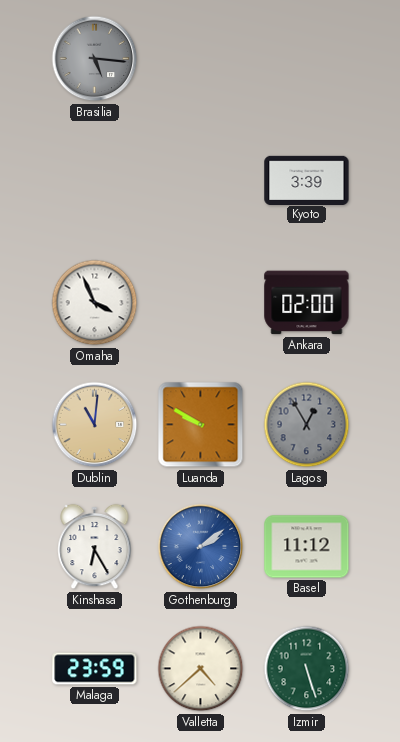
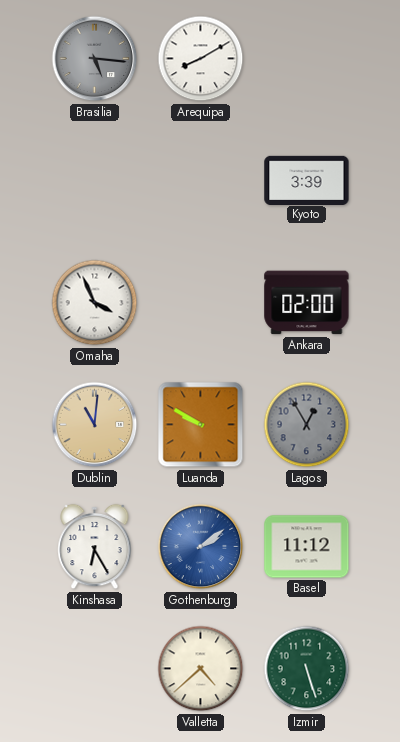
Arequipa: none -> 8:10 (201, 59)
Malaga: 23:59 -> none (95, 669)
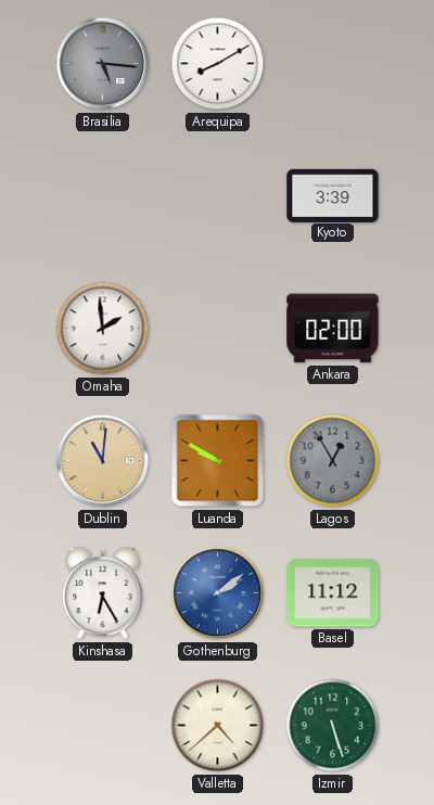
Omaha: 3:56 -> 1:59 (103, 329)
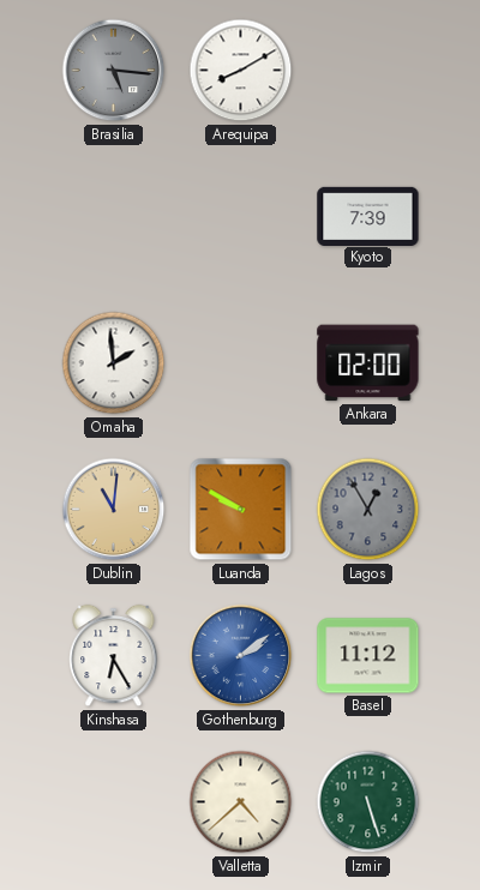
Kyoto: 3:39 -> 7:39 (368, 216)
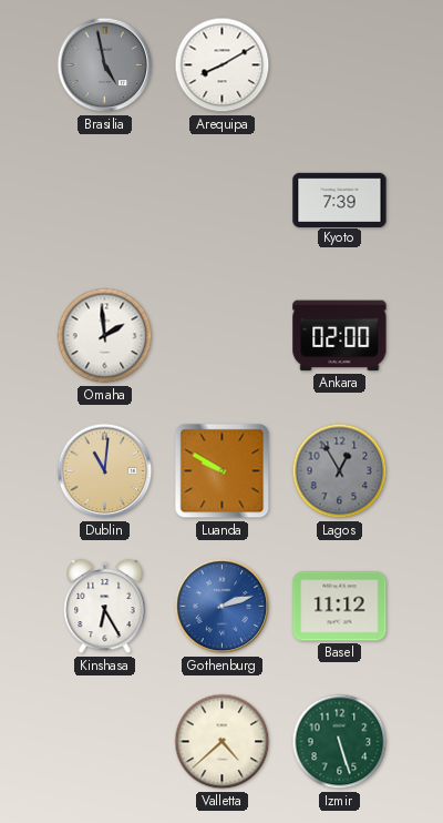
Brasilia: 5:16 -> 4:58 (105, 65)
Gothenburg: 2:09 -> 2:12 (223, 607)
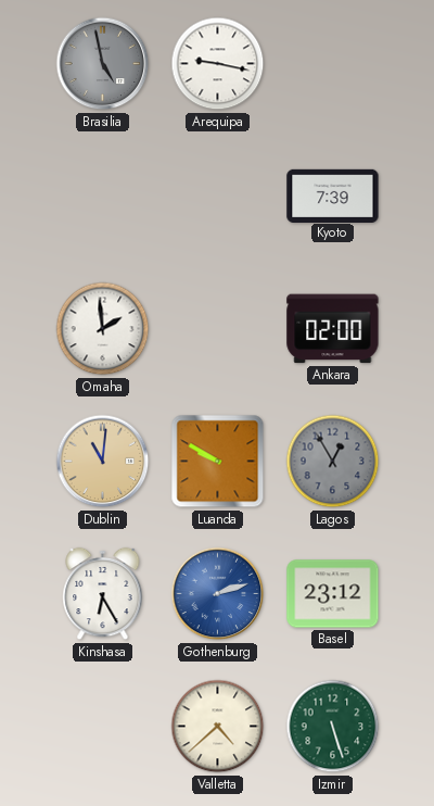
Arequipa: 8:10 -> 9:17 (218, 64)
Basel: 11:12 -> 23:12 (333, 594)
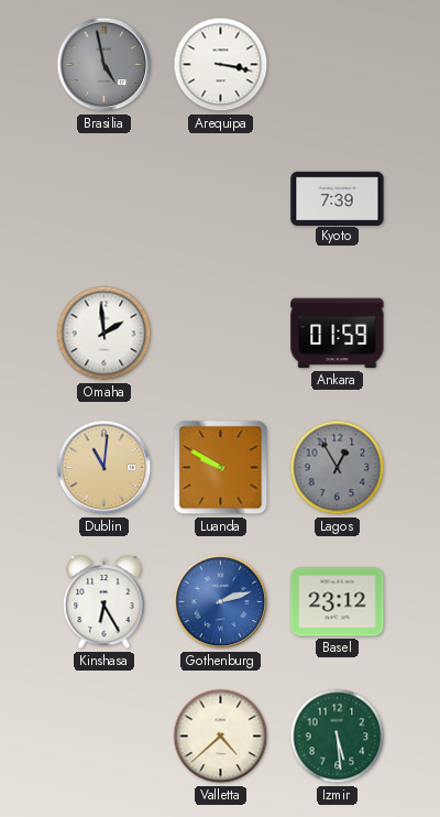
Arequipa: 9:17 -> 3:17 (221, 65)
Ankara: 02:00 -> 01:59 (338, 334)
Izmir: 5:27 -> 5:29 (338, 737)
